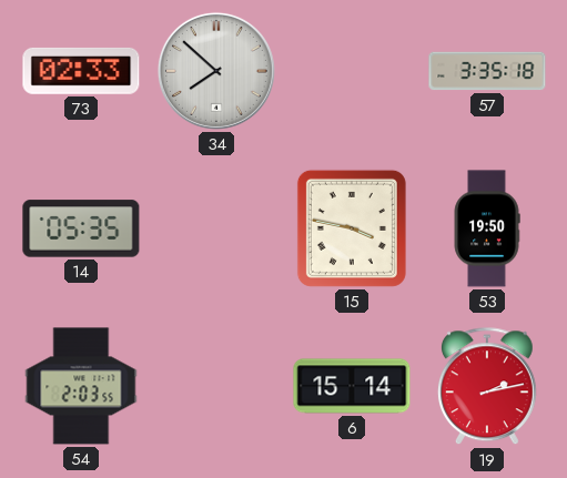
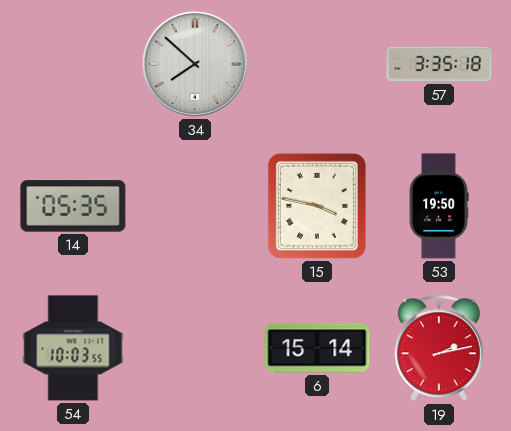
73: 02:33 -> none (81, 71)
54: 2:03 -> 10:03 (73, 348)
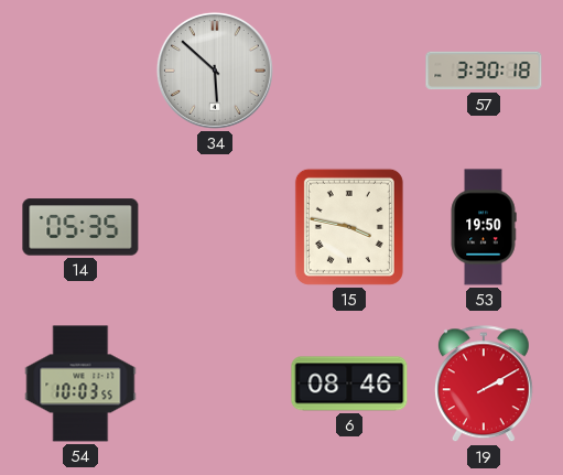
34: 7:52 -> 5:52 (215, 71)
57: 3:35 -> 3:30 (484, 71)
6: 15:14 -> 08:46 (349, 384)
19: 2:13 -> 2:10 (484, 385)
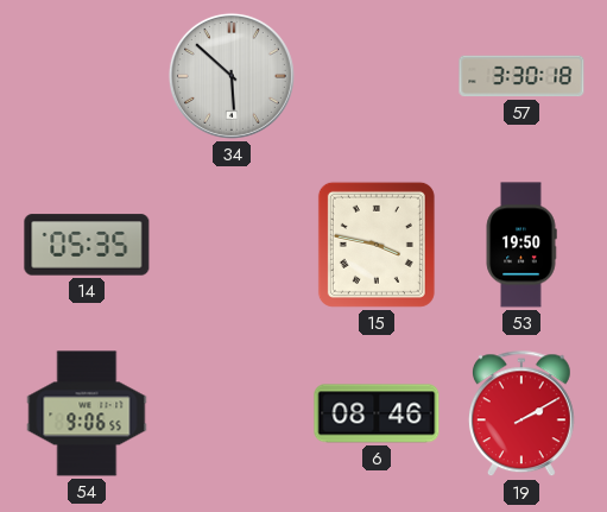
54: 10:03 -> 9:06 (87, 413)
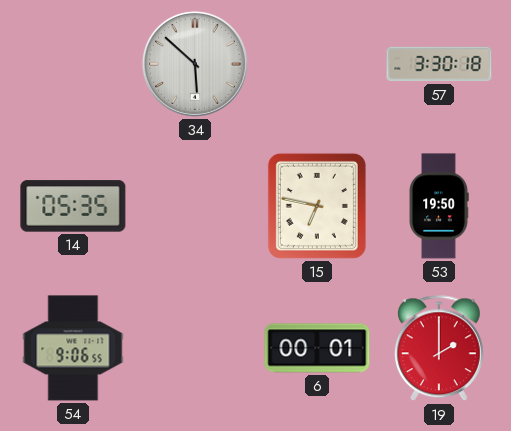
15: 3:47 -> 6:47 (317, 206)
6: 08:46 -> 00:01 (317, 348)
19: 2:10 -> 2:00 (439, 349)
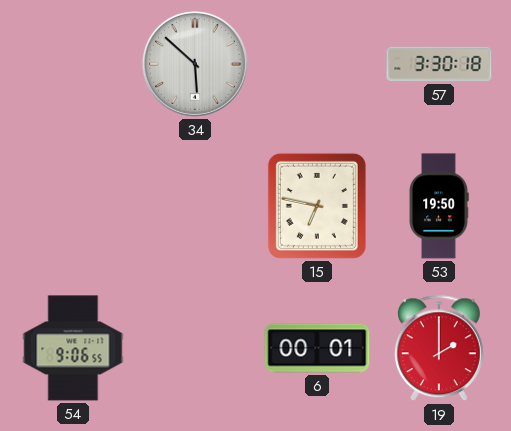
14: 05:35 -> none (73, 206)
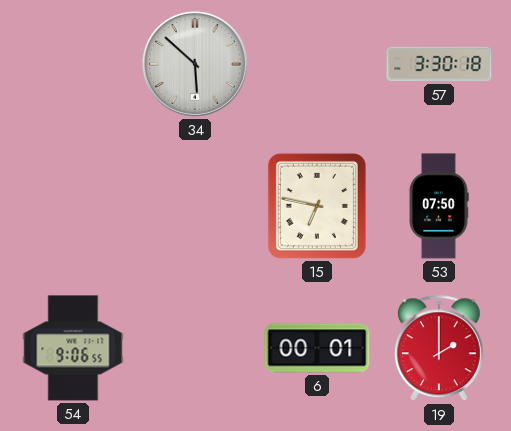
53: 19:50 -> 07:50 (439, 206)
